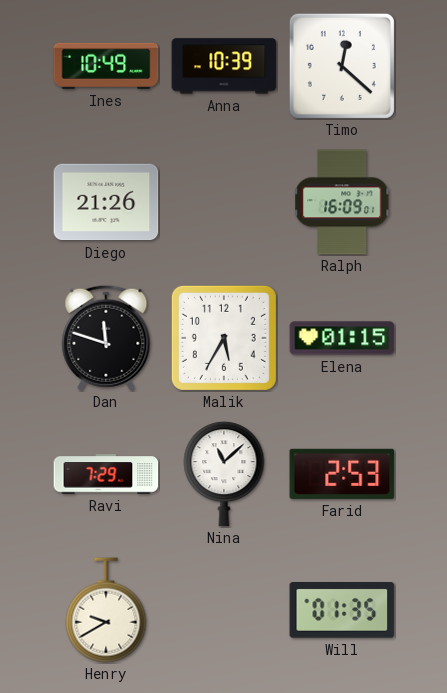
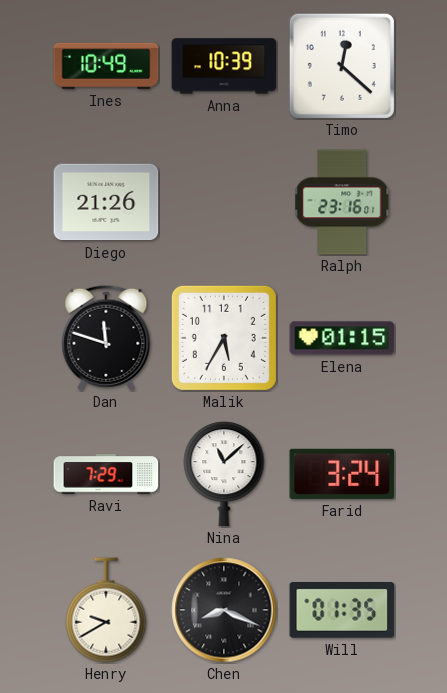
Ralph: 16:09 -> 23:16 (342, 202)
Farid: 2:53 -> 3:24 (342, 474)
Chen: none -> 8:19 (224, 610)
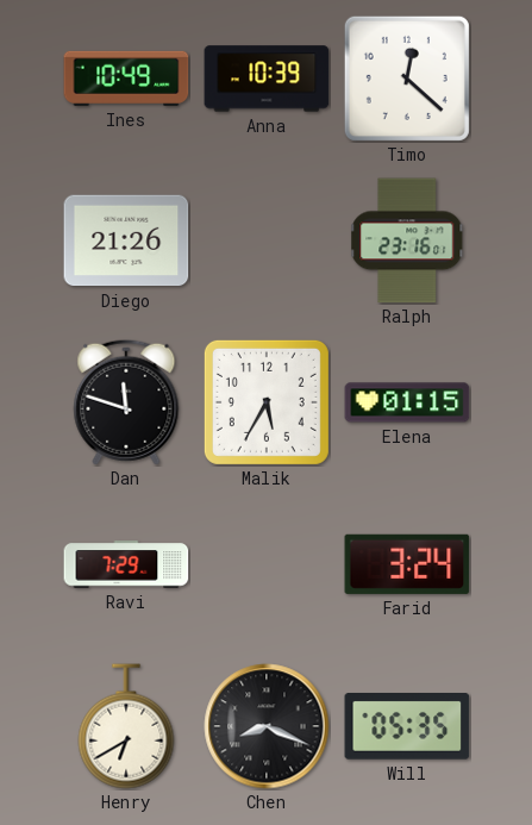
Nina: 11:08 -> none (224, 474)
Henry: 9:40 -> 6:40 (126, 726)
Will: 01:35 -> 05:35 (407, 727)
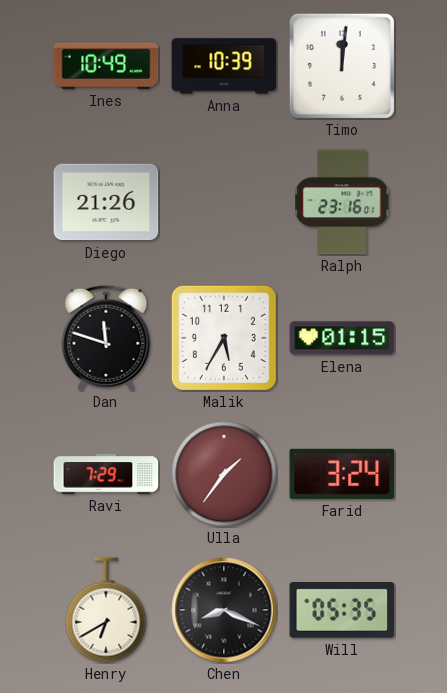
Timo: 12:22 -> 12:01 (342, 66)
Ulla: none -> 1:36 (224, 474)
